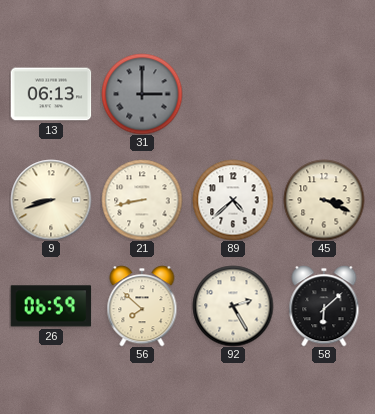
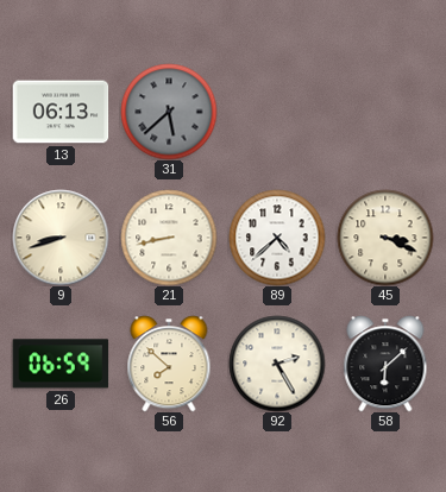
31: 3:00 -> 5:38 (169, 112)
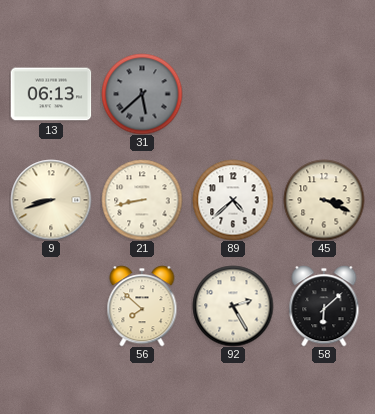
26: 06:59 -> none (61, 364)
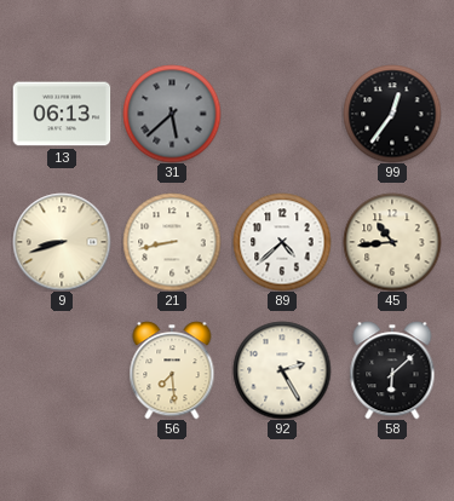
99: none -> 12:36 (392, 114)
45: 3:19 -> 10:44 (392, 242)
56: 7:52 -> 7:29 (172, 370)
